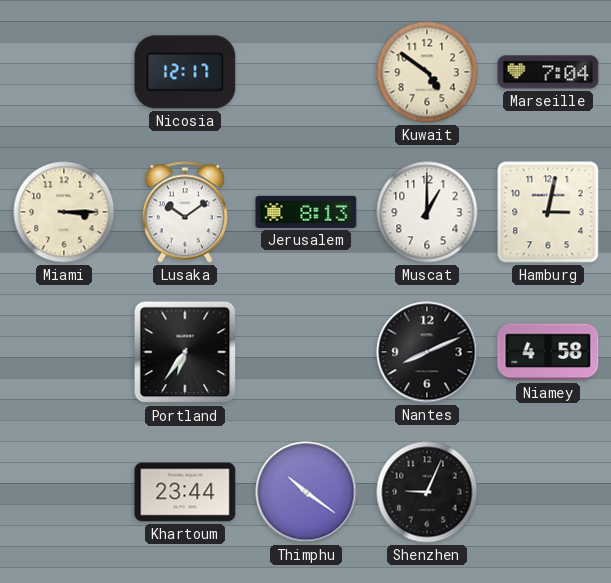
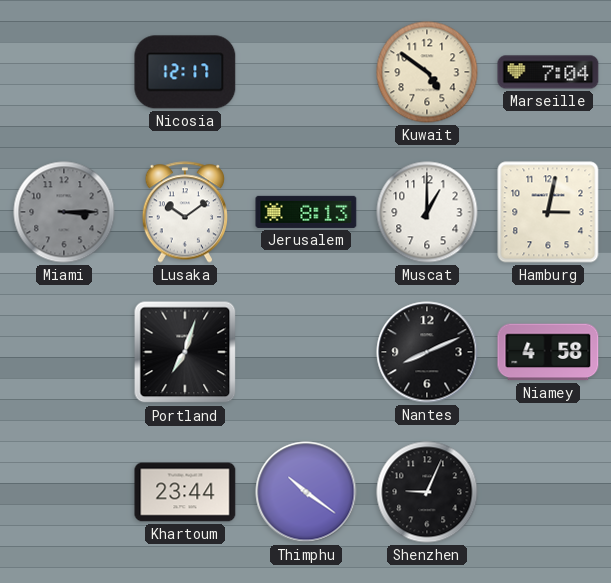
Miami dial: cream -> grey (64, 212)
Portland: 6:36 -> 7:03 (185, 352)
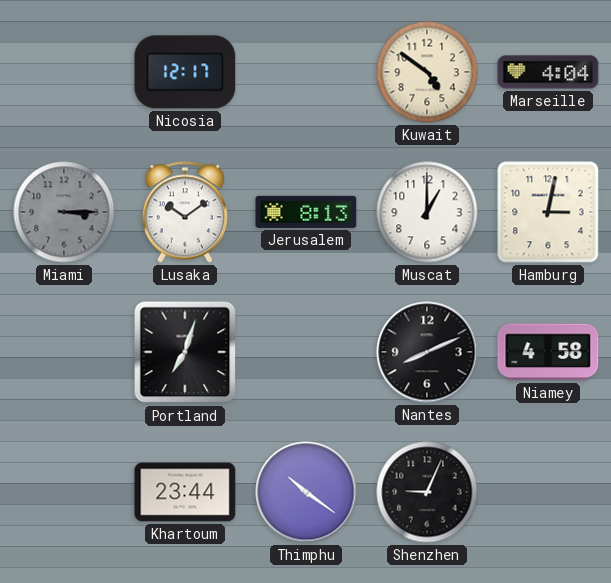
Marseille: 7:04 -> 4:04 (548, 72)
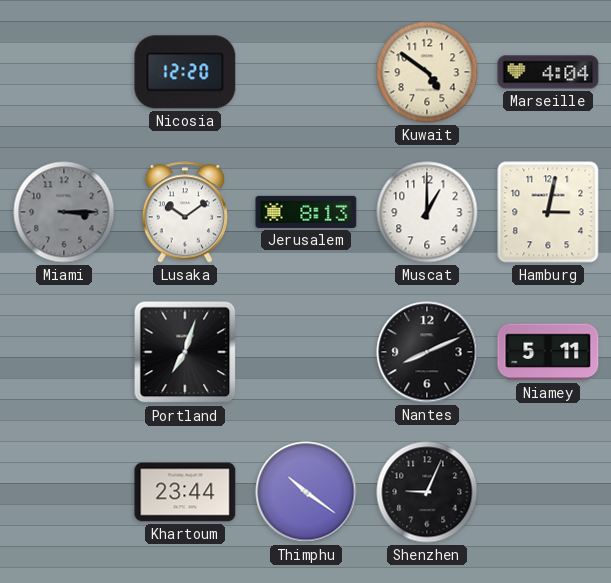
Nicosia: 12:17 -> 12:20 (185, 72)
Niamey: 4:58 -> 5:11 (548, 352)
